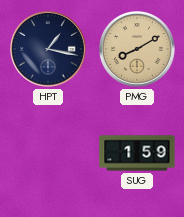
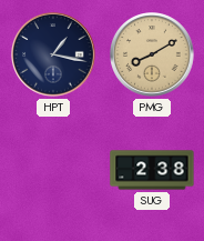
SUG: 1:59 -> 2:38 (152, 170)
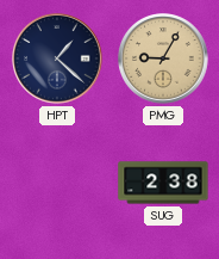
HPT: 1:17 -> 1:22 (58, 60)
PMG: 8:10 -> 9:05 (164, 60)
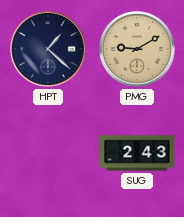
PMG: 9:05 -> 9:10 (138, 50)
SUG: 2:38 -> 2:43 (137, 153)
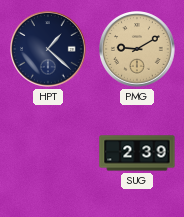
SUG: 2:43 -> 2:39 (137, 153)
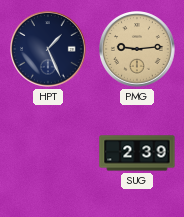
HPT: 1:22 -> 1:26 (49, 50)
PMG: 9:10 -> 9:14 (138, 50)
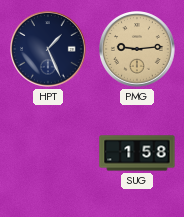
SUG: 2:39 -> 1:58 (137, 153)
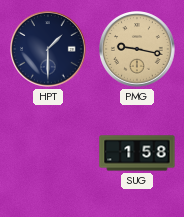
HPT: 1:26 -> 1:30 (49, 50)
PMG: 9:14 -> 9:17 (138, 50)
